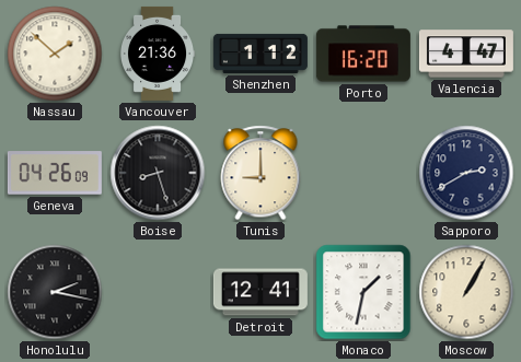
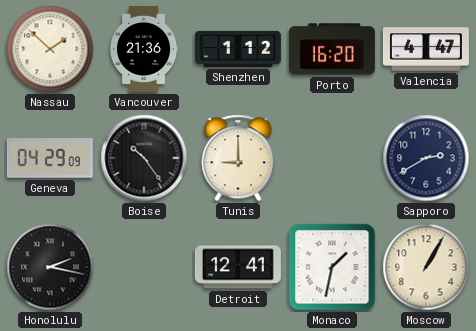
Geneva: 04:26 -> 04:29 (50, 158)
Boise: 8:27 -> 10:24 (144, 158)
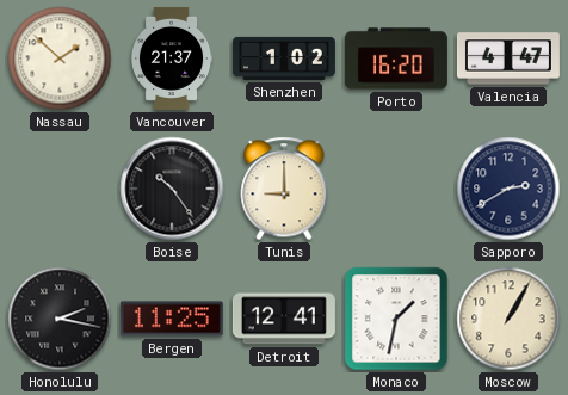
Vancouver: 21:36 -> 21:37 (172, 58)
Shenzhen: 1:12 -> 1:02 (284, 58)
Geneva: 04:29 -> none (50, 158)
Bergen: none -> 11:25 (172, 319)
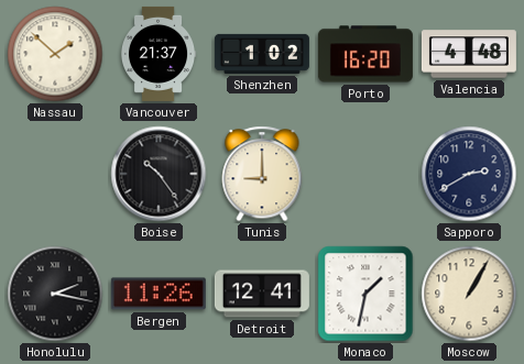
Valencia: 4:47 -> 4:48 (469, 54)
Bergen: 11:25 -> 11:26 (159, 294)
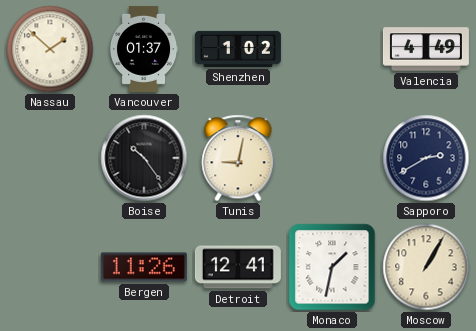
Vancouver: 21:37 -> 01:37 (144, 49)
Porto: 16:20 -> none (365, 54)
Valencia: 4:48 -> 4:49 (426, 49)
Tunis: 9:00 -> 9:02 (238, 158)
Honolulu: 2:17 -> none (55, 294)
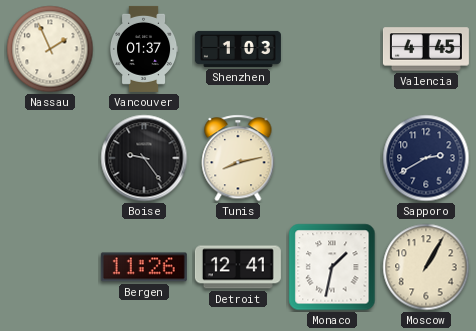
Nassau: 1:52 -> 1:56 (50, 49)
Shenzhen: 1:02 -> 1:03 (238, 49)
Valencia: 4:49 -> 4:45 (426, 49)
Boise: 10:24 -> 9:24 (144, 158)
Tunis: 9:02 -> 8:13 (238, 158)
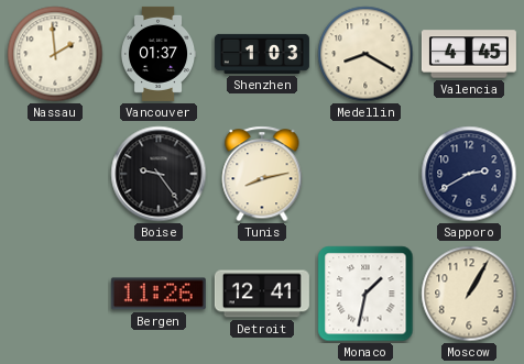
Nassau: 1:56 -> 1:59 (55, 54)
Medellin: none -> 8:20 (365, 54)
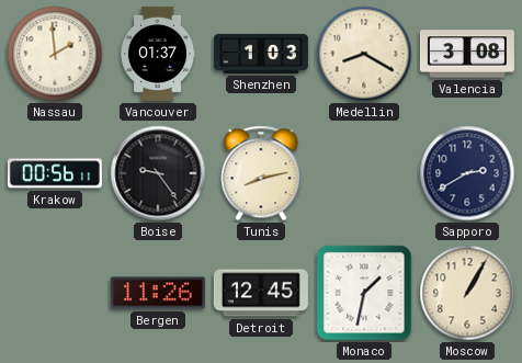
Valencia: 4:45 -> 3:08 (467, 54)
Krakow: none -> 00:56 (55, 173)
Detroit: 12:41 -> 12:45 (261, 293)
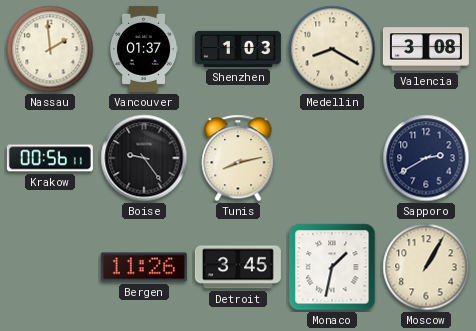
Detroit: 12:45 -> 3:45 (238, 267)
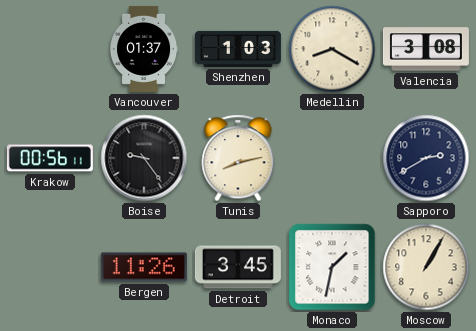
Nassau: 1:59 -> none (50, 49)
